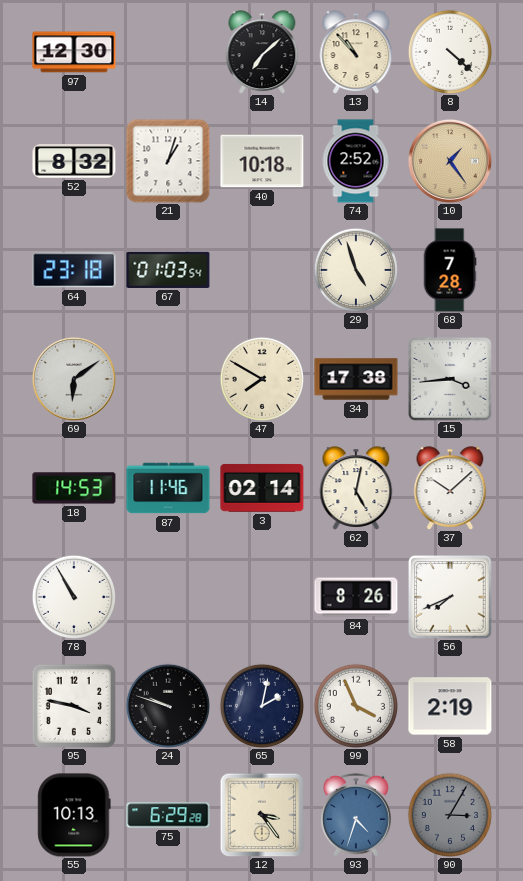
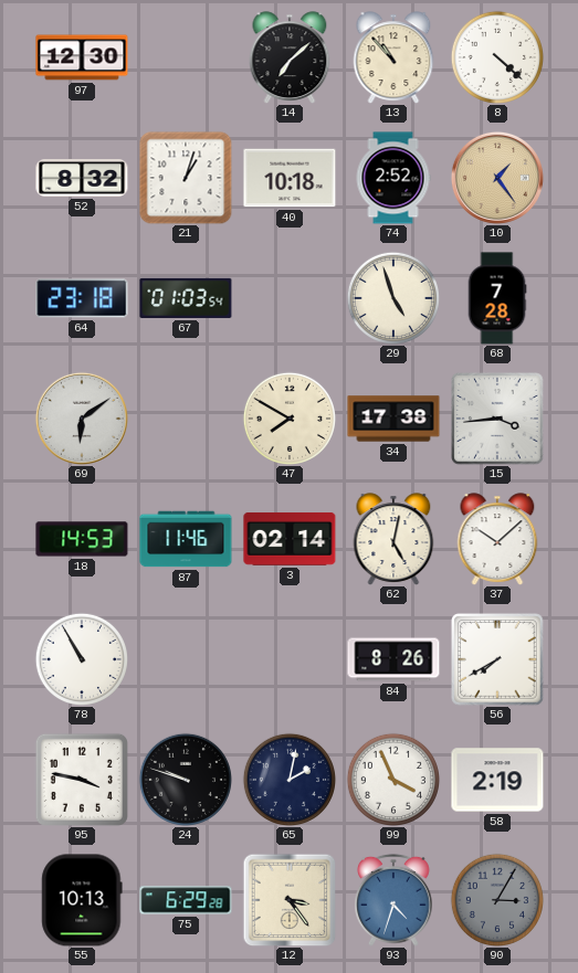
56: 7:41 -> 7:40 (497, 659)
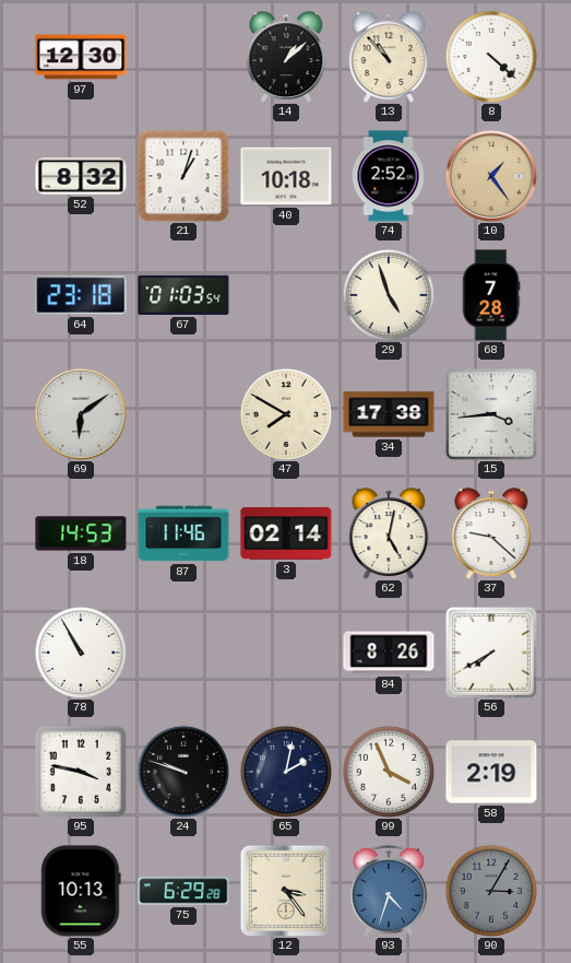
14: 7:08 -> 1:08 (286, 57)
37: 10:08 -> 9:22 (491, 533)
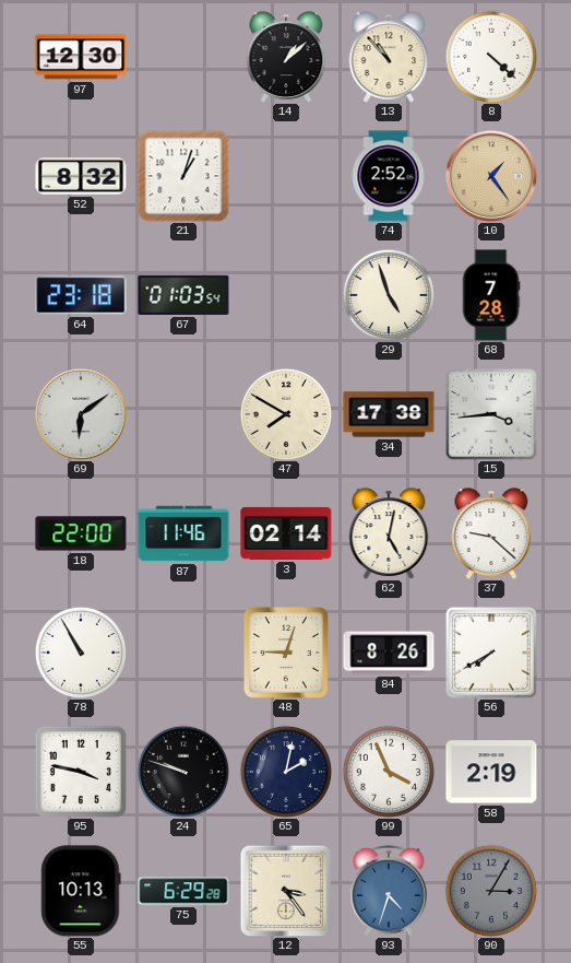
40: 10:18 -> none (286, 176)
18: 14:53 -> 22:00 (81, 533)
48: none -> 9:03 (286, 653)
